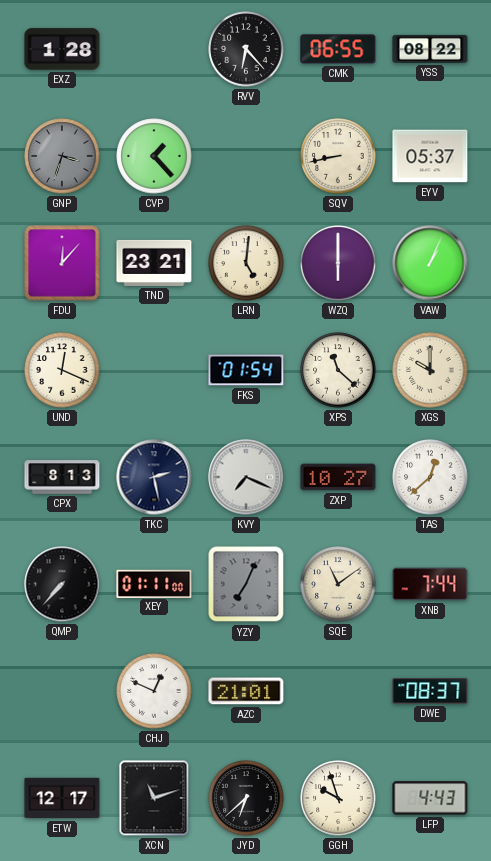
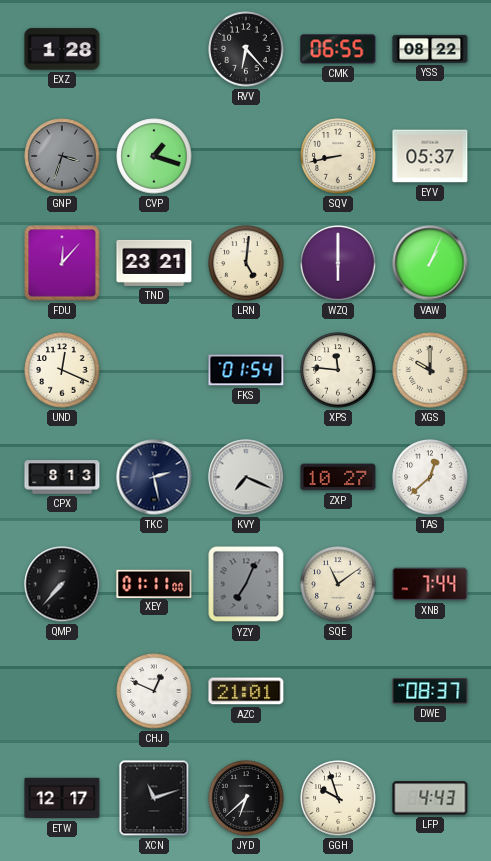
CVP: 1:23 -> 1:18 (154, 156)
XPS: 11:22 -> 11:46 (338, 370)
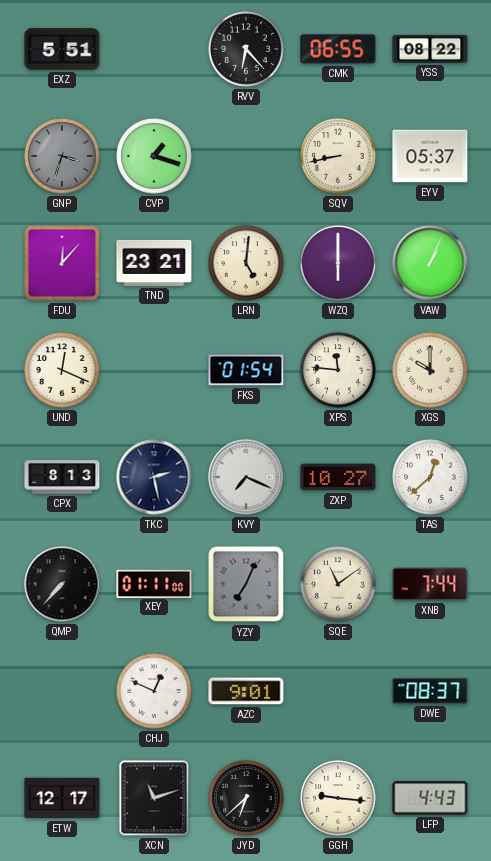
EXZ: 1:28 -> 5:51 (62, 49)
AZC: 21:01 -> 9:01 (246, 691)
GGH: 9:57 -> 9:16 (338, 798)
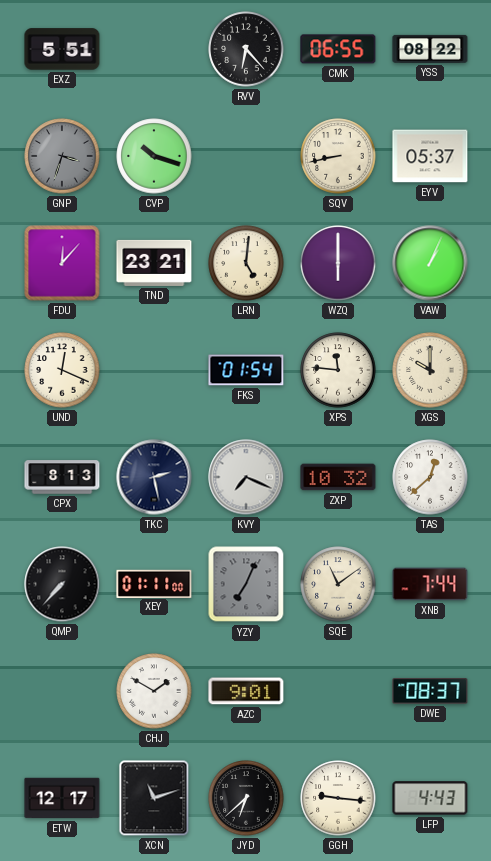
CVP: 1:18 -> 10:18 (154, 156)
ZXP: 10:27 -> 10:32 (338, 477)
CHJ: 12:49 -> 1:50 (154, 691)
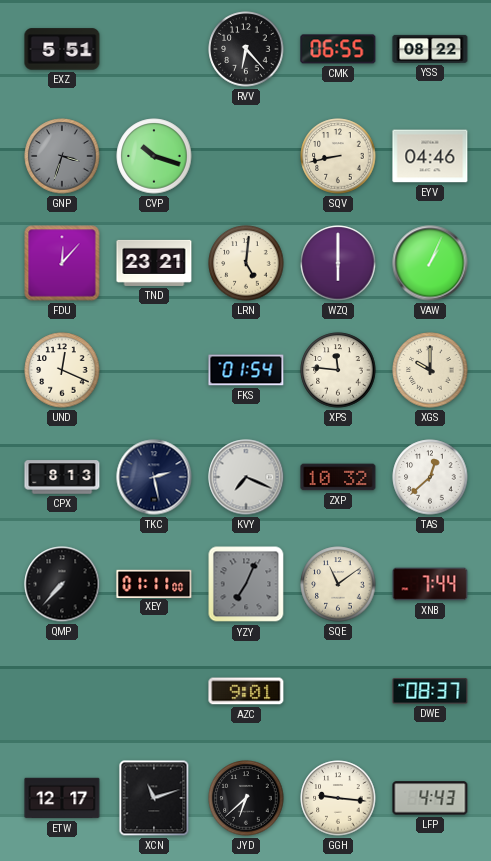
EYV: 05:37 -> 04:46 (430, 156)
CHJ: 1:50 -> none (154, 691)
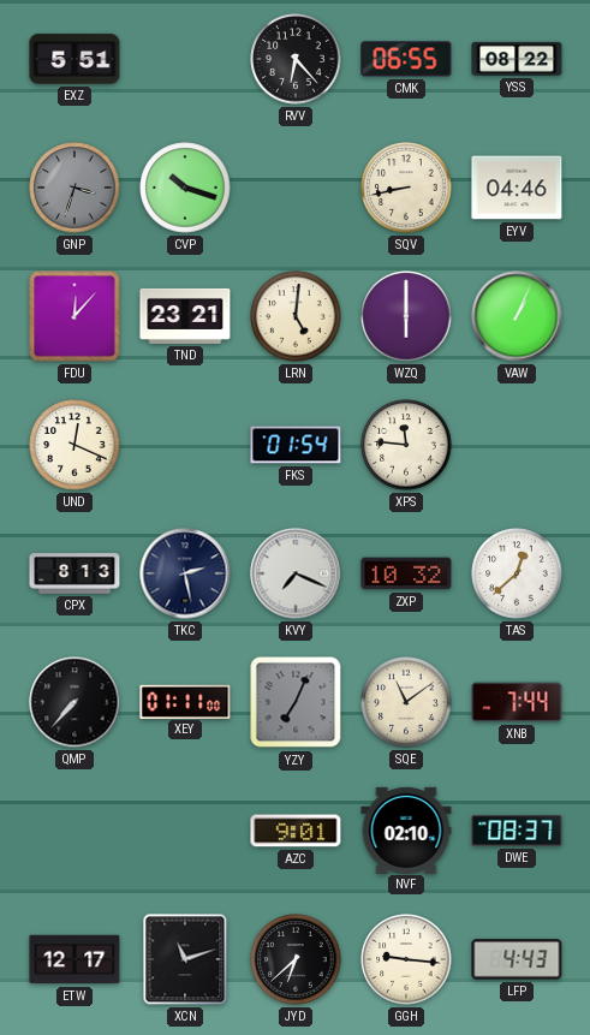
XGS: 10:00 -> none (430, 370)
NVF: none -> 02:10 (406, 829)
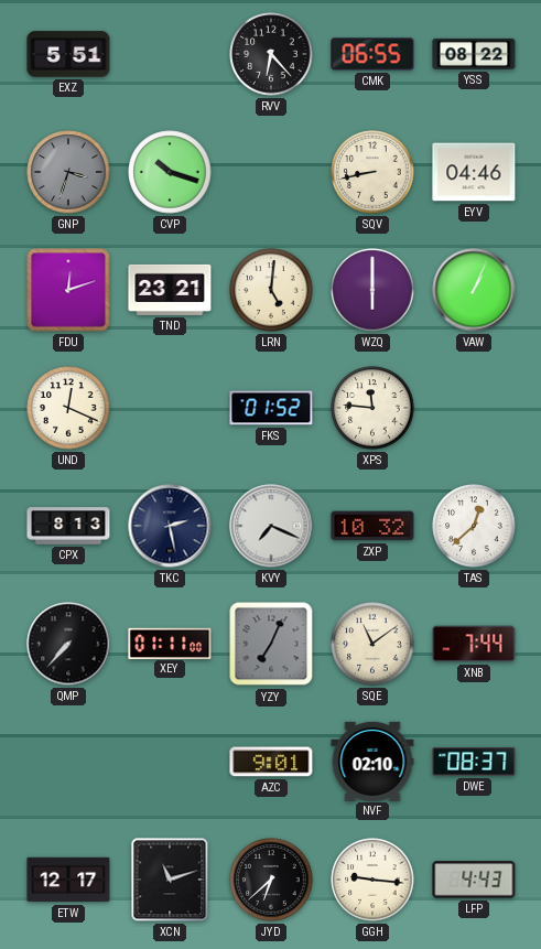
FDU: 12:07 -> 12:12 (68, 290)
FKS: 01:54 -> 01:52 (271, 408)
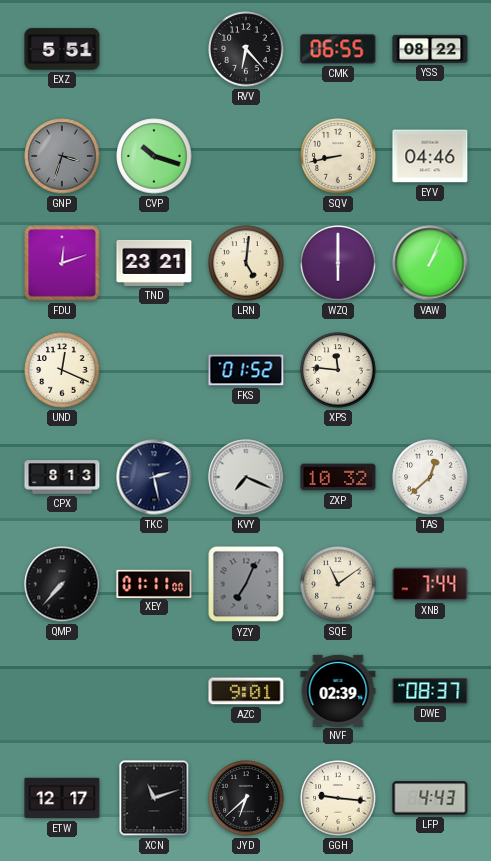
NVF: 02:10 -> 02:39 (338, 690)
